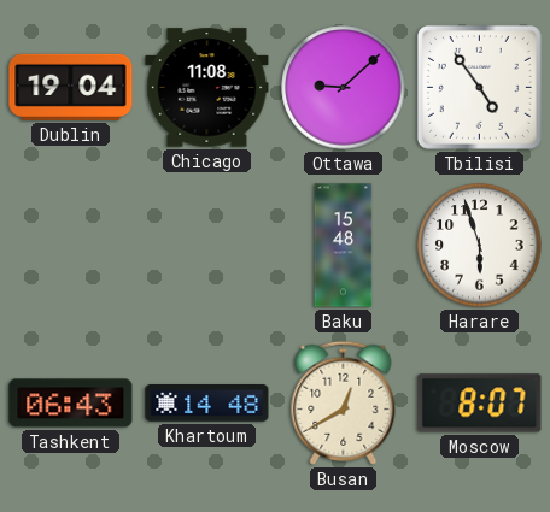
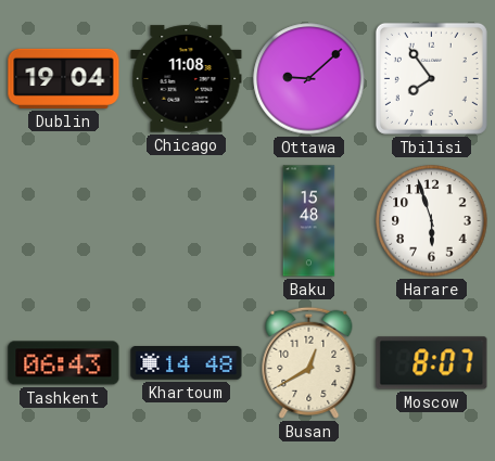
Tbilisi: 4:54 -> 7:54 (431, 78)
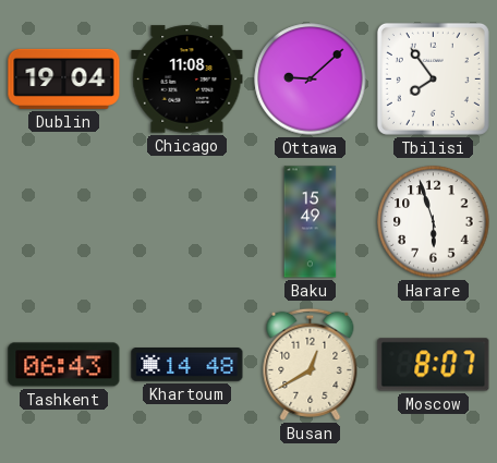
Baku: 15:48 -> 15:49 (311, 222)
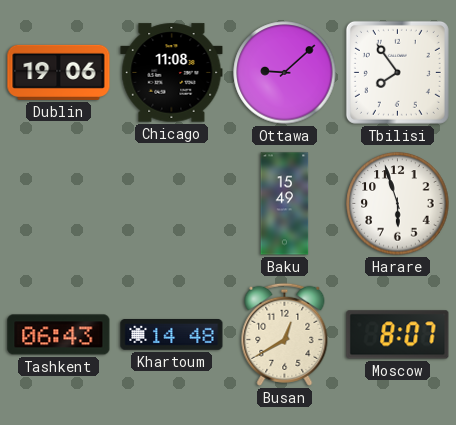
Dublin: 19:04 -> 19:06 (59, 72)
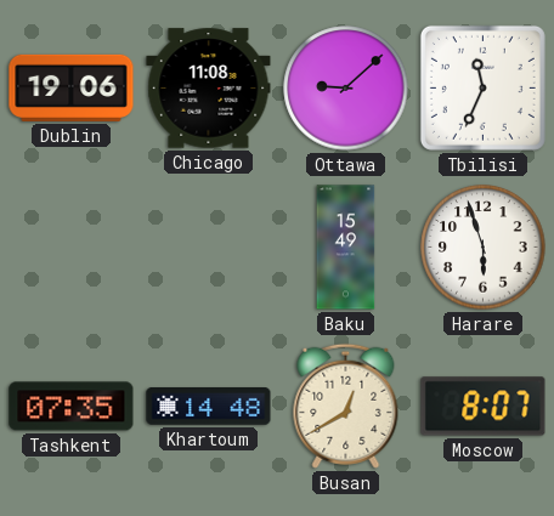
Tbilisi: 7:54 -> 11:34 (482, 87)
Tashkent: 06:43 -> 07:35 (72, 407)
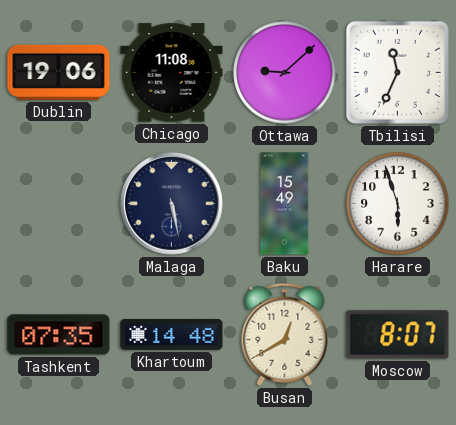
Malaga: none -> 5:28 (171, 204)
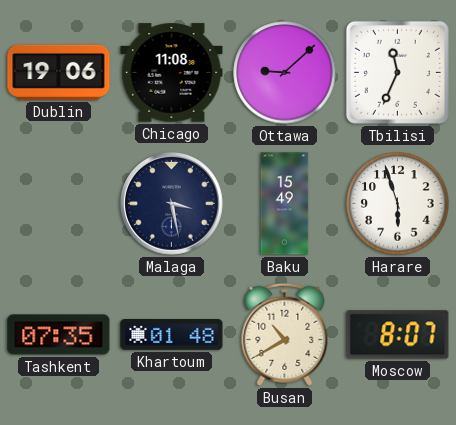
Malaga: 5:28 -> 3:28 (171, 204)
Khartoum: 14:48 -> 01:48 (172, 335)
Busan: 12:40 -> 10:40 (285, 334)
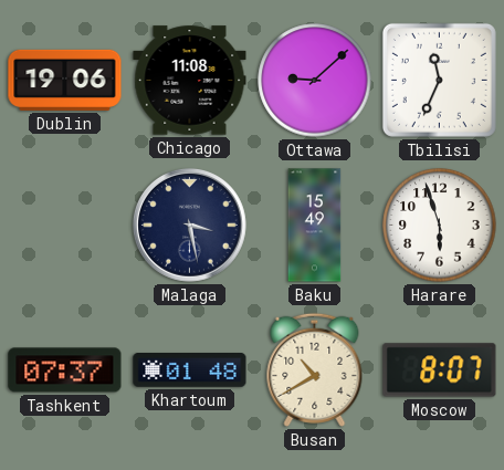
Tashkent: 07:35 -> 07:37 (65, 370)
